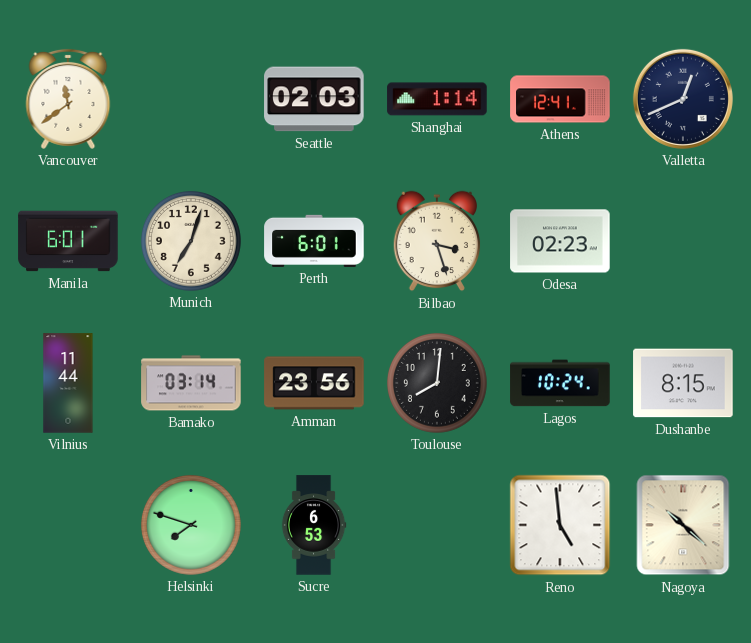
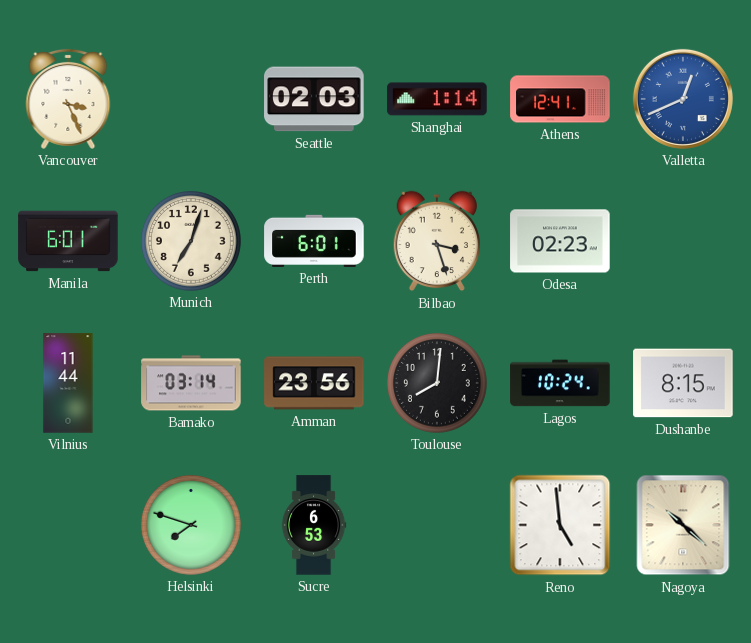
Vancouver: 11:39 -> 3:26 (68, 99)
Valletta dial: navy -> blue (683, 99)
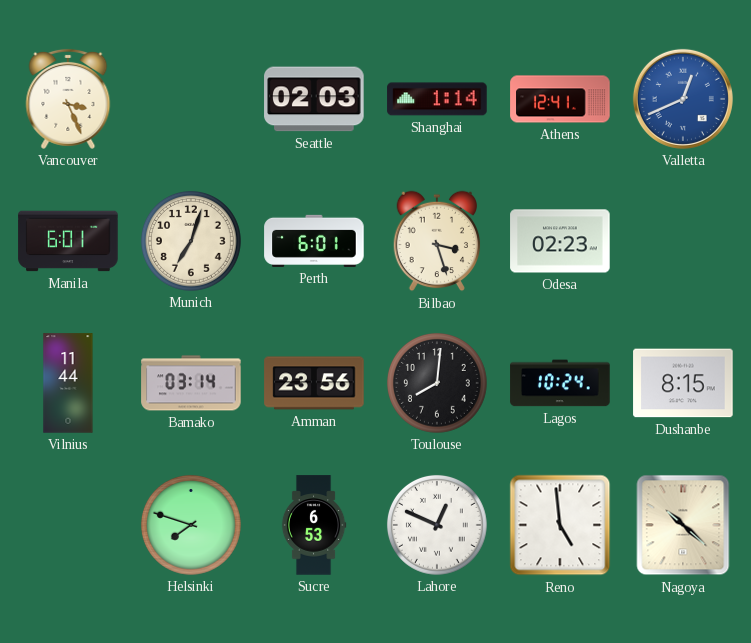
Lahore: none -> 12:49 (437, 525)
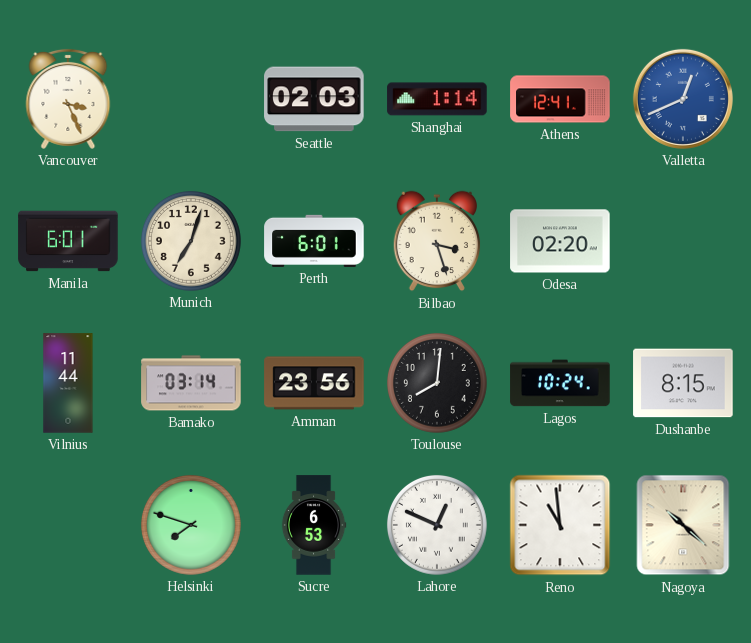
Odesa: 02:23 -> 02:20 (560, 241)
Reno: 4:59 -> 10:59 (560, 525)
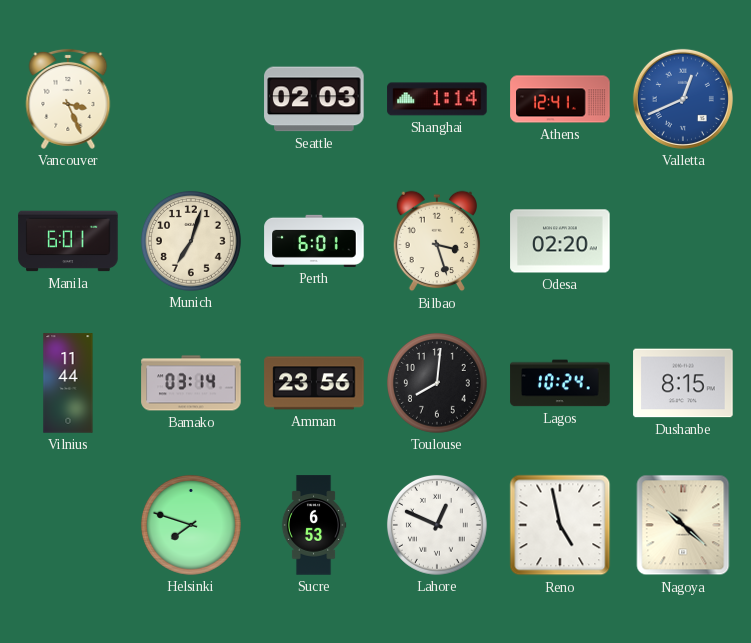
Reno: 10:59 -> 4:58 (560, 525)
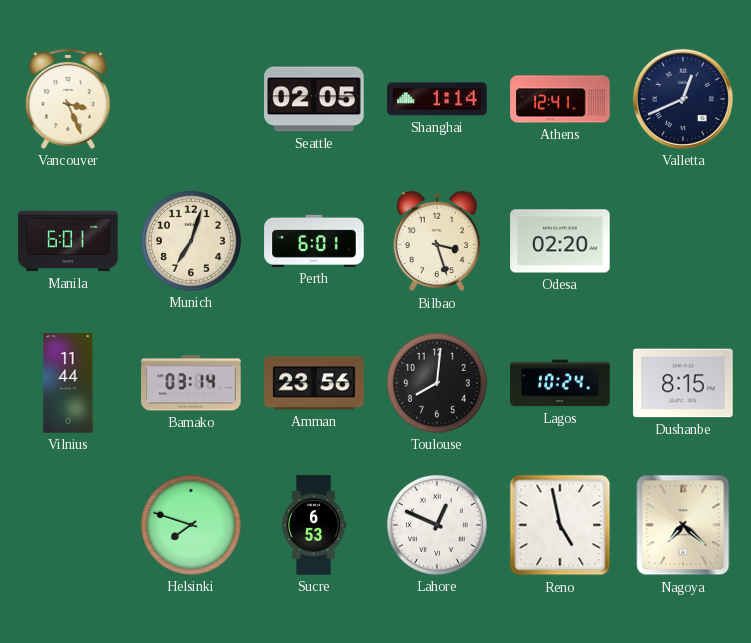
Seattle: 02:03 -> 02:05 (314, 99)
Valletta dial: blue -> navy (683, 99)
Nagoya: 10:22 -> 7:22 (683, 525)
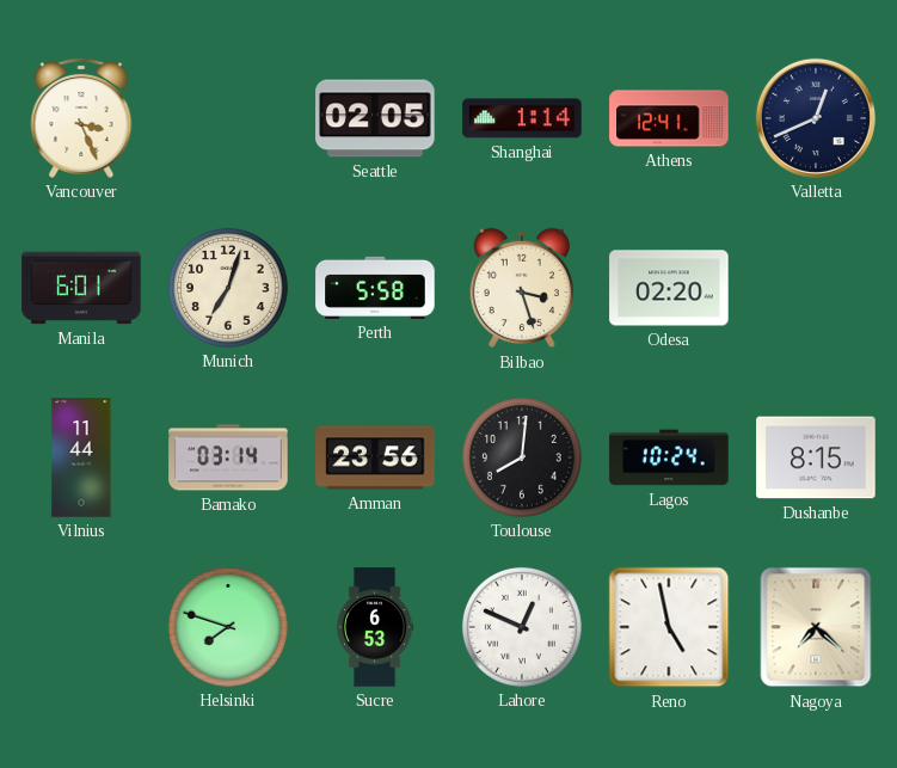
Perth: 6:01 -> 5:58 (375, 288)
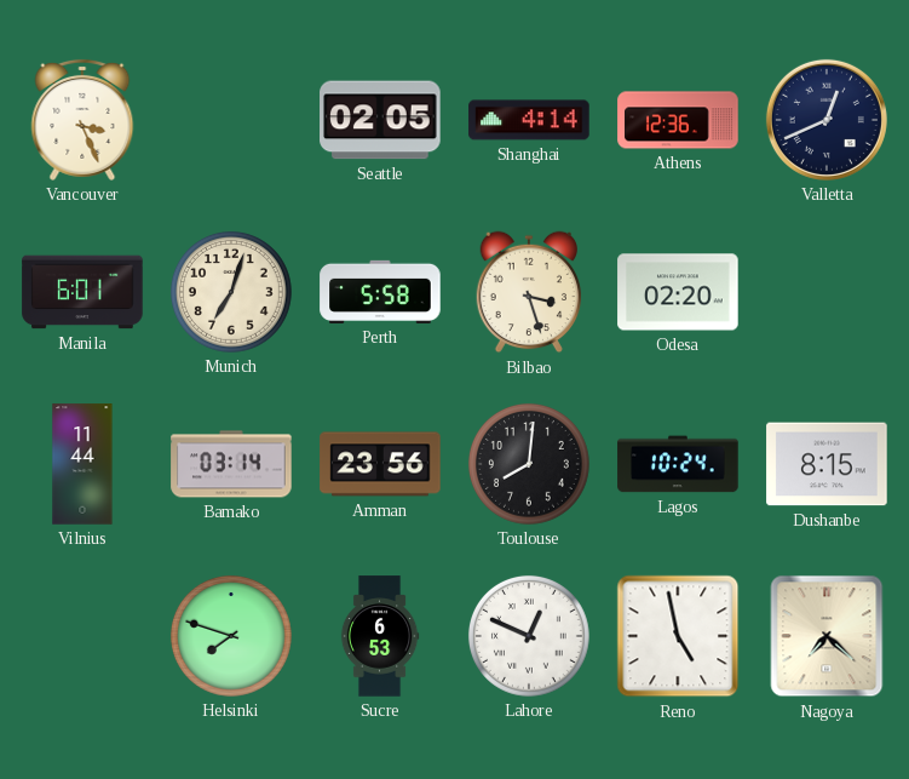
Shanghai: 1:14 -> 4:14 (529, 120)
Athens: 12:41 -> 12:36 (678, 120)
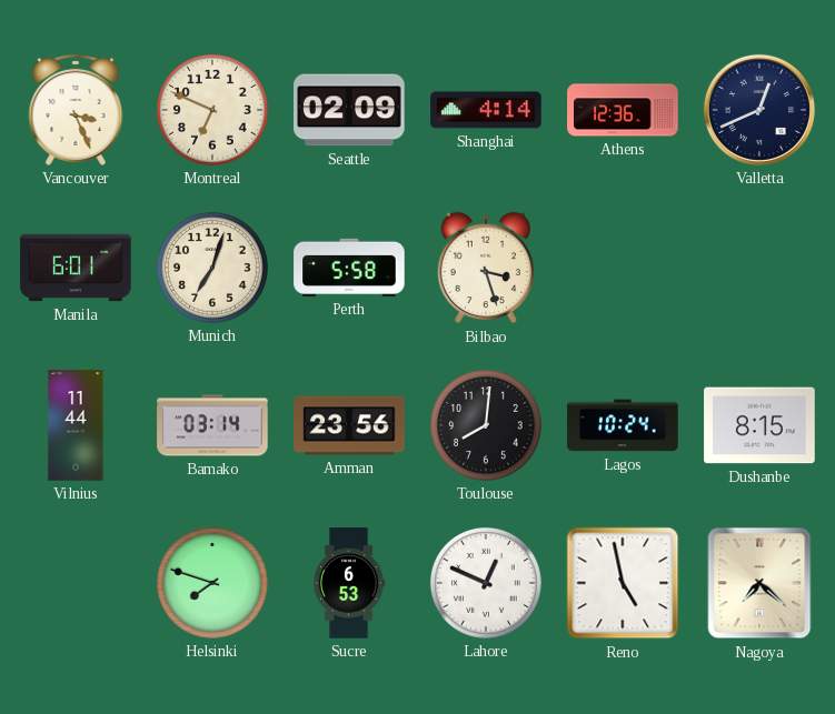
Montreal: none -> 6:49 (212, 110)
Seattle: 02:05 -> 02:09 (349, 110)
Odesa: 02:20 -> none (678, 292)
